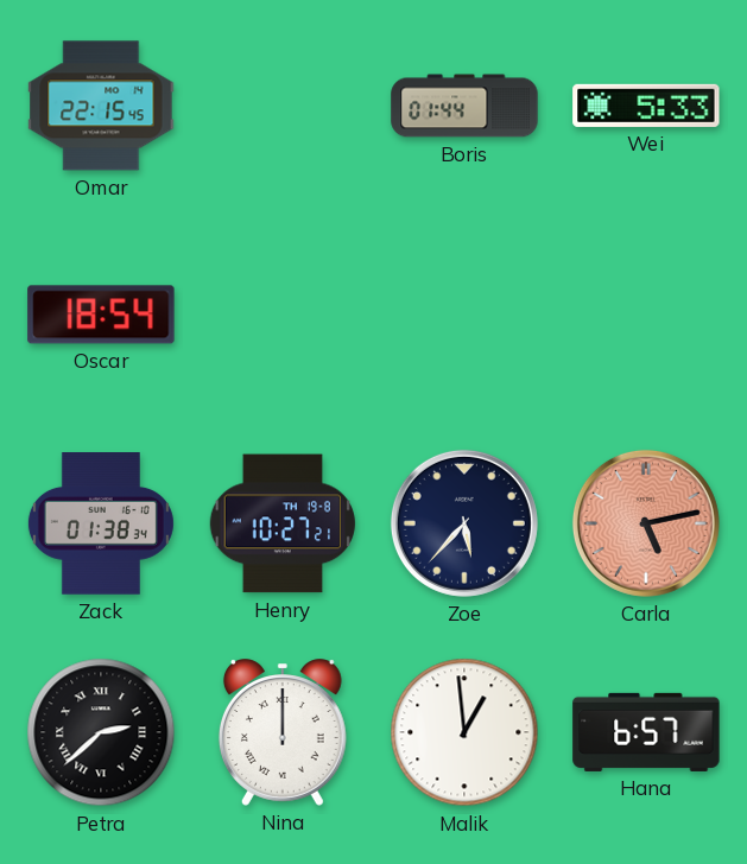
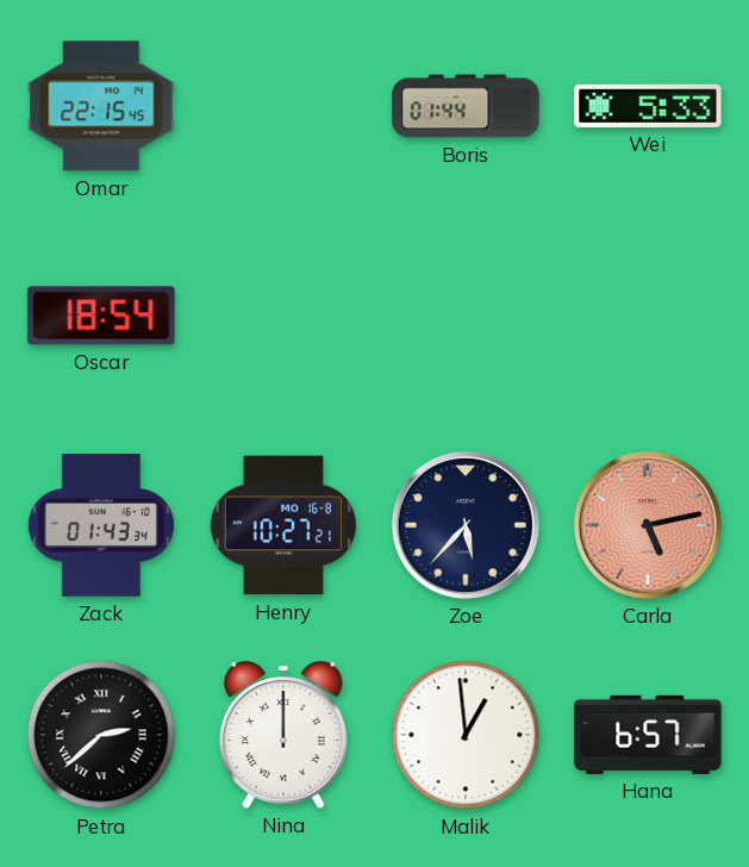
Zack: 01:38 -> 01:43 (101, 525)
Henry date: TH 19-8 -> MO 16-8 (282, 525)
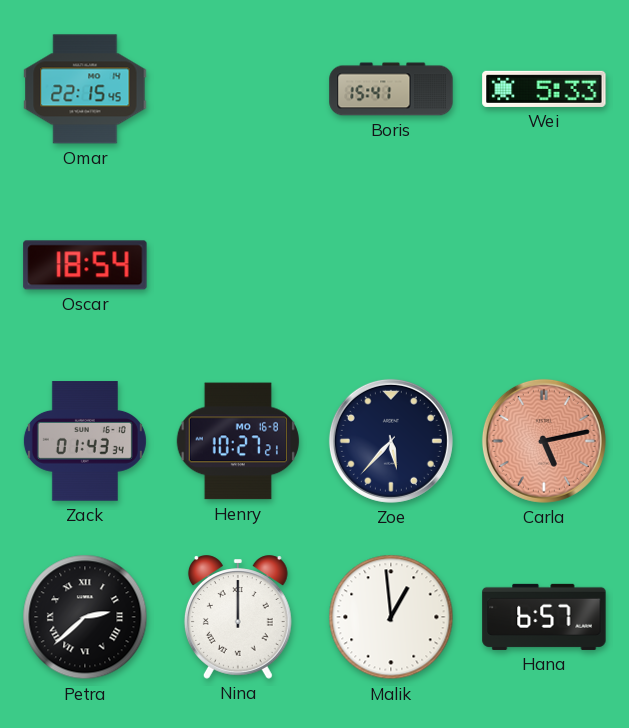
Boris: 01:44 -> 15:41 (391, 89)
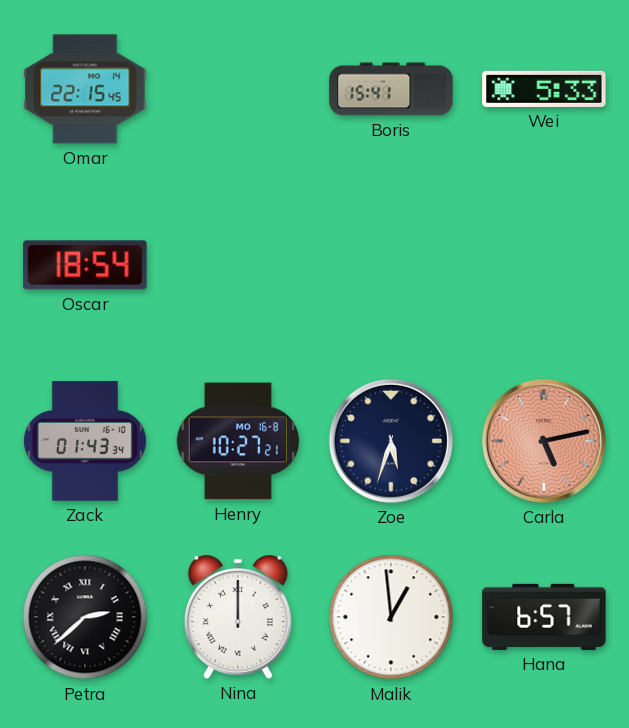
Zoe: 5:37 -> 5:33 (391, 441)
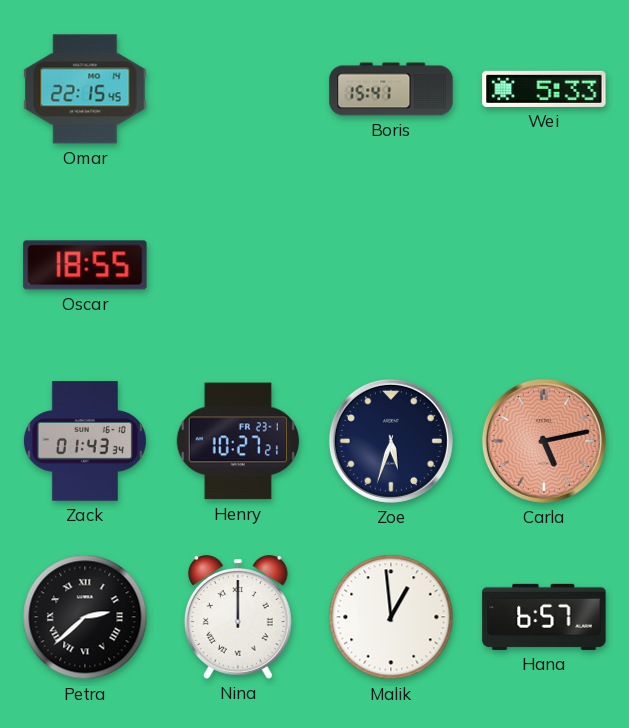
Oscar: 18:54 -> 18:55 (85, 265)
Henry date: MO 16-8 -> FR 23-1 (237, 441)
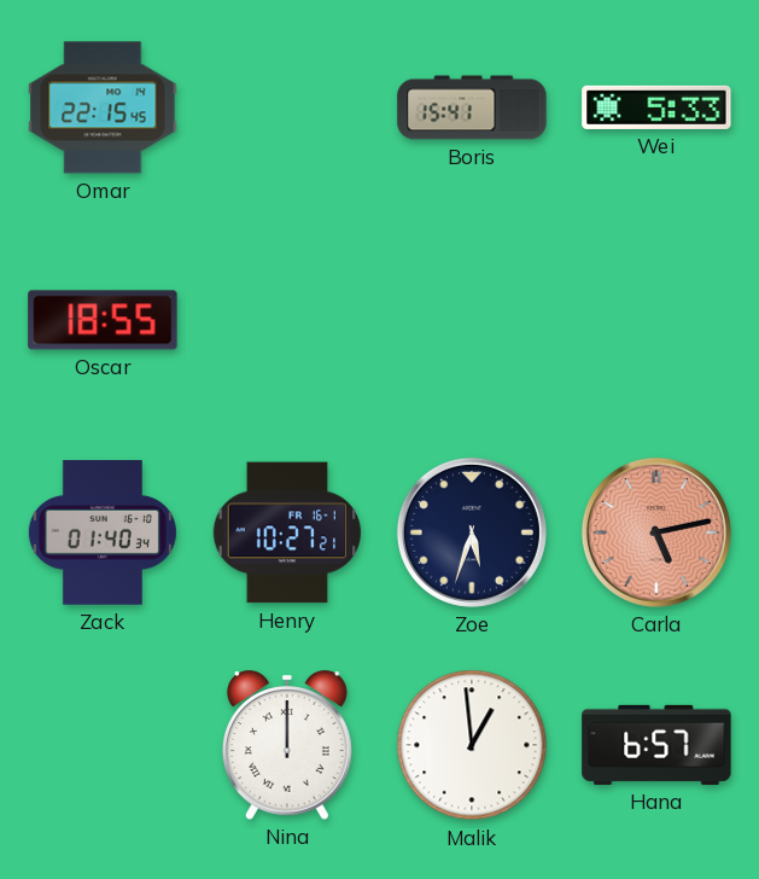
Zack: 01:43 -> 01:40 (103, 532)
Henry date: FR 23-1 -> FR 16-1 (286, 532)
Petra: 2:38 -> none (85, 617)
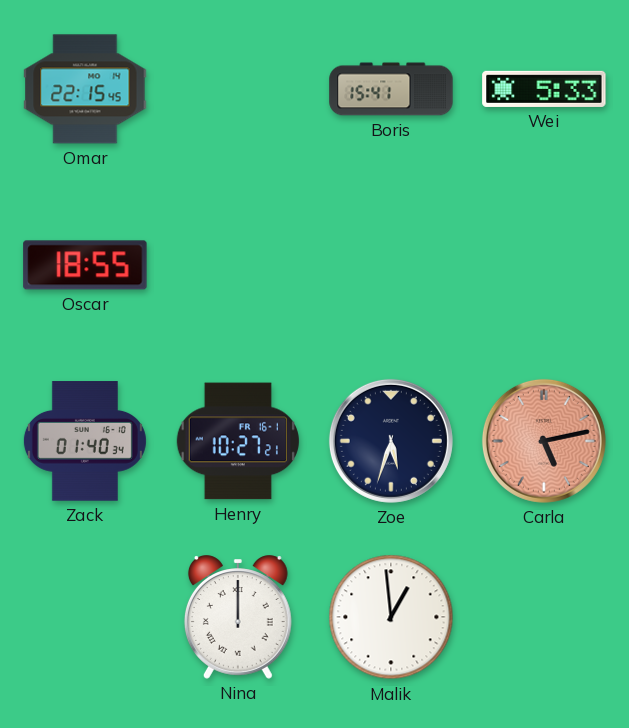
Hana: 6:57 -> none (656, 745)
